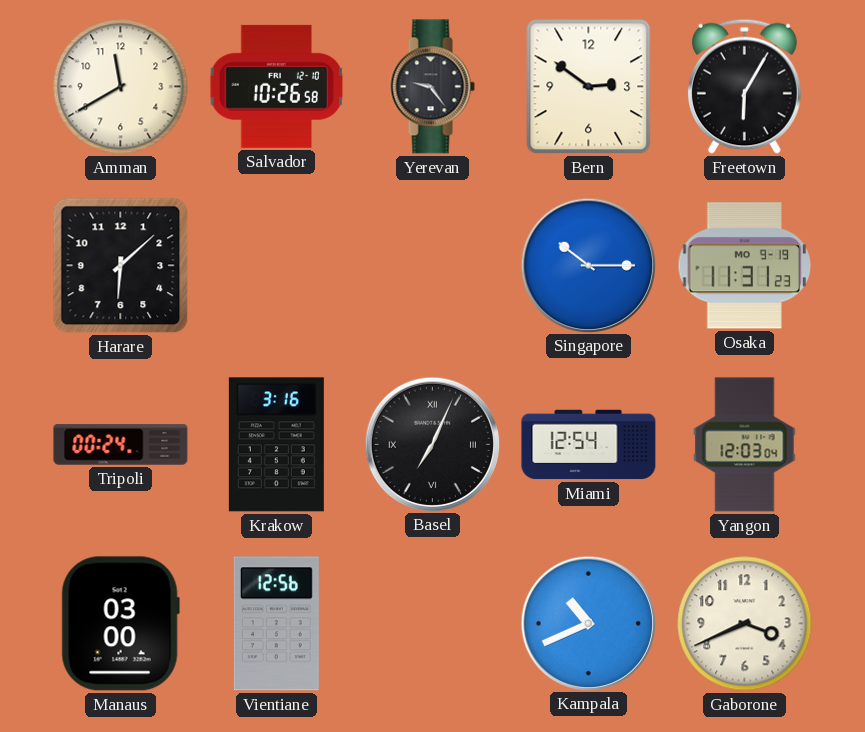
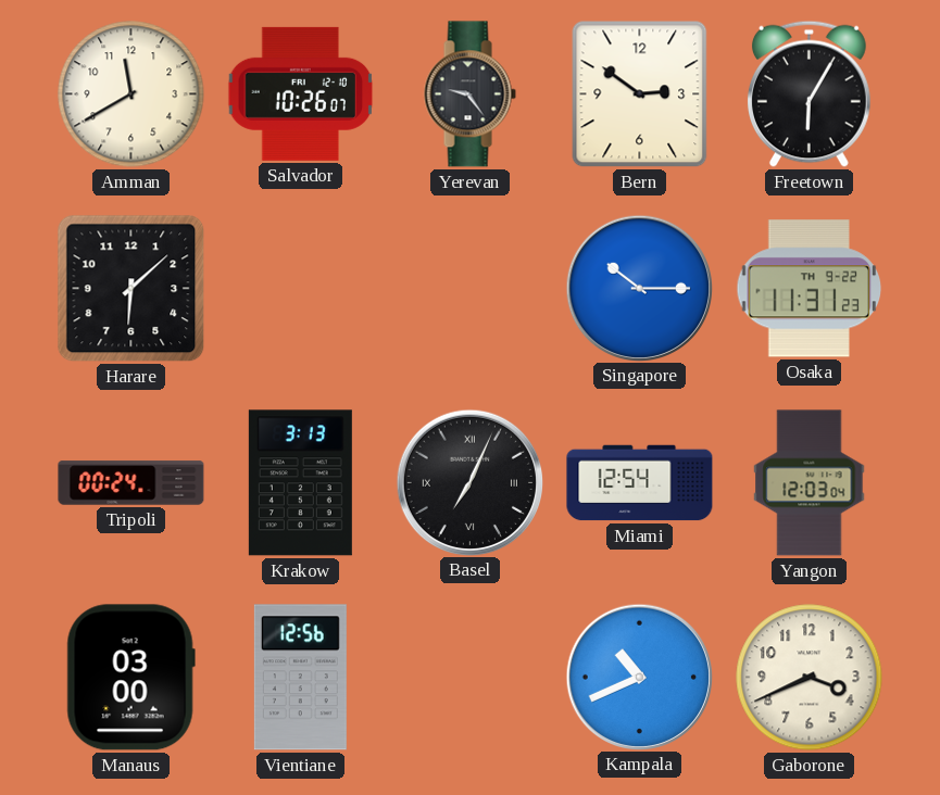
Salvador: 10:26:58 -> 10:26:07 (301, 93)
Osaka date: MO 9-19 -> TH 9-22 (810, 289)
Krakow: 3:16 -> 3:13 (300, 483)
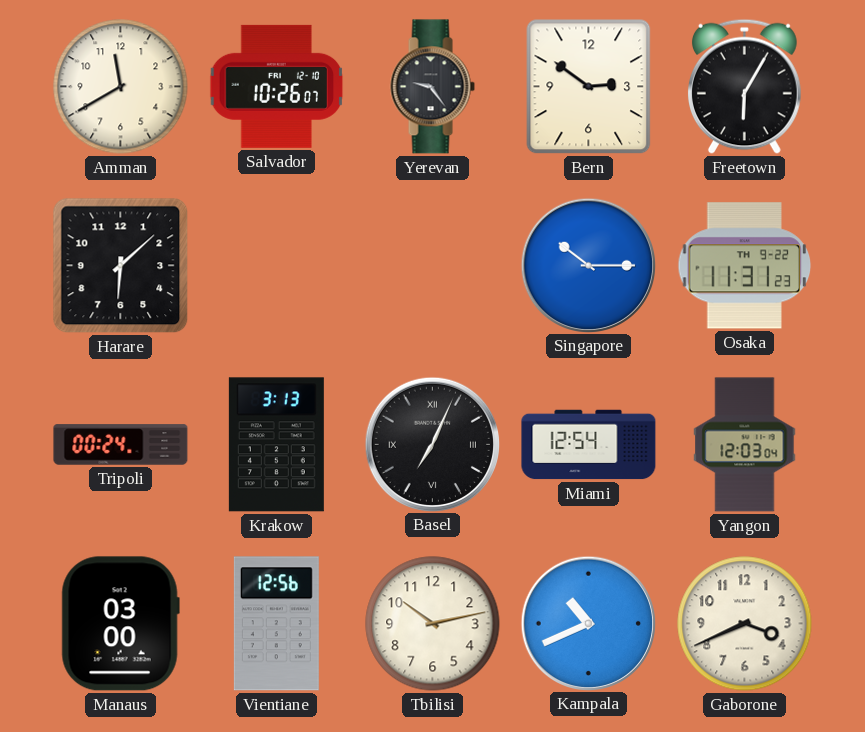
Tbilisi: none -> 10:13 (433, 624)
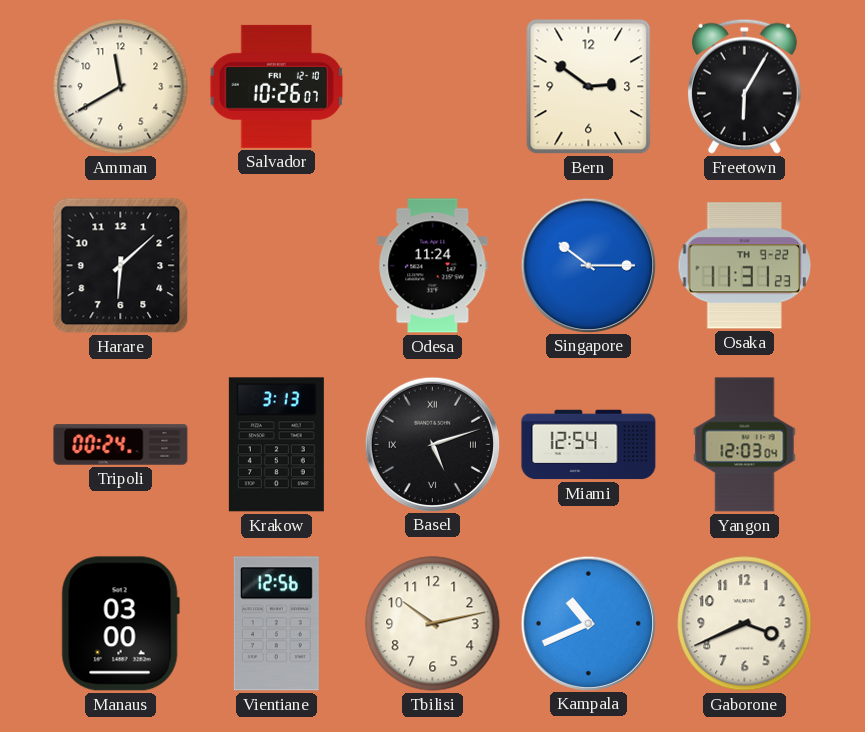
Yerevan: 9:24 -> none (432, 87)
Odesa: none -> 11:24 (433, 266)
Basel: 7:04 -> 5:12 (432, 444)
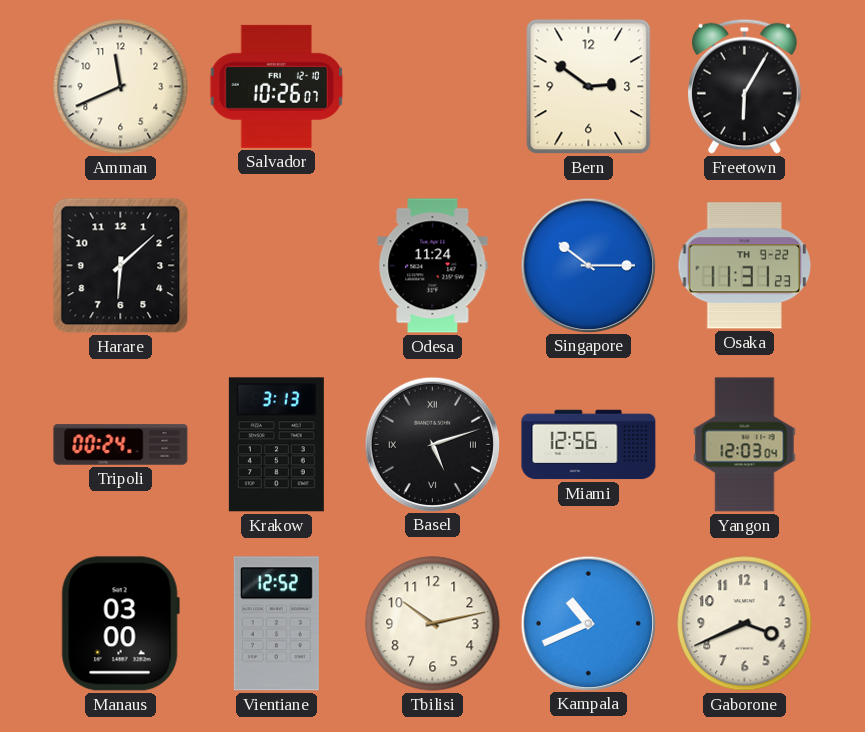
Amman: 11:40 -> 11:41 (121, 87)
Miami: 12:54 -> 12:56 (589, 445)
Vientiane: 12:56 -> 12:52 (276, 624)
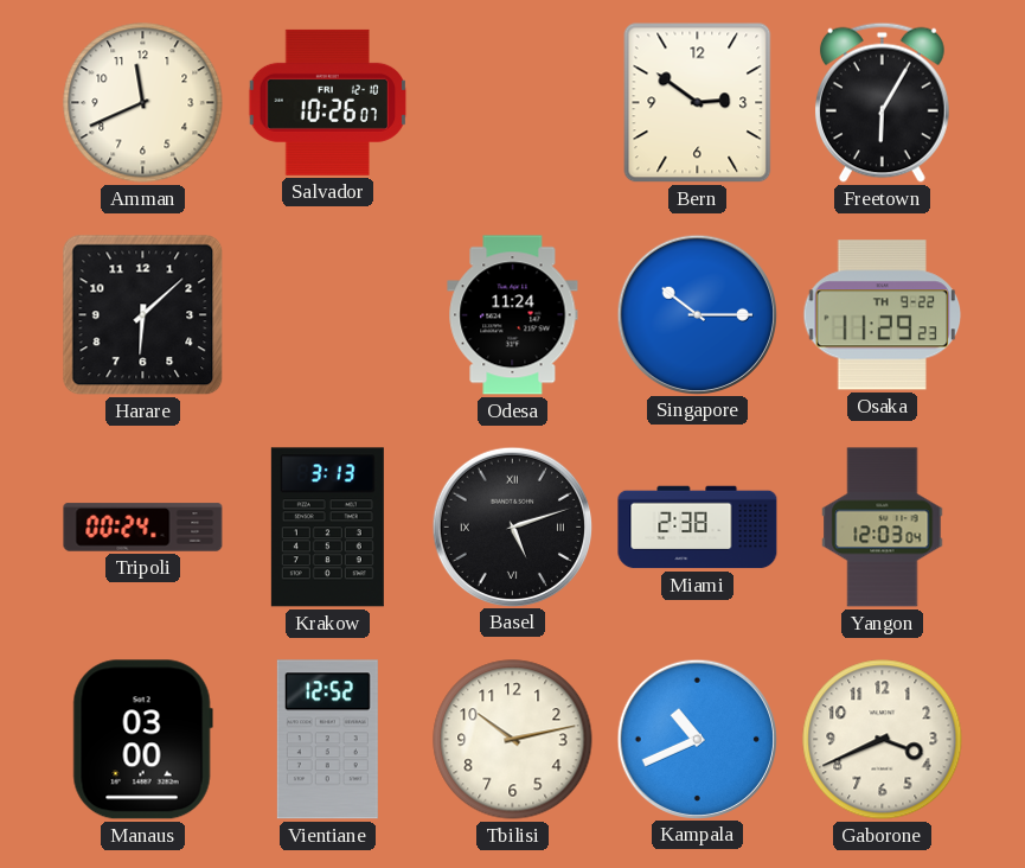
Osaka: 11:31 -> 11:29 (883, 315)
Miami: 12:56 -> 2:38 (698, 528)
